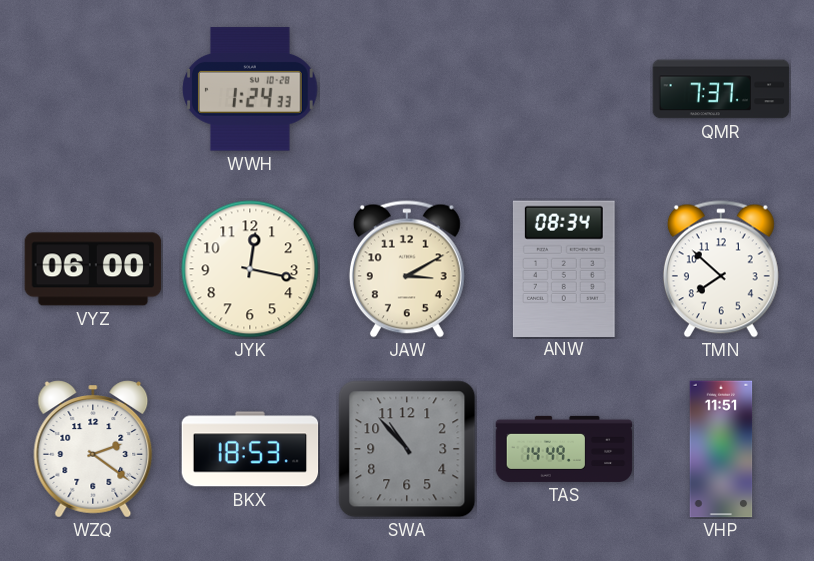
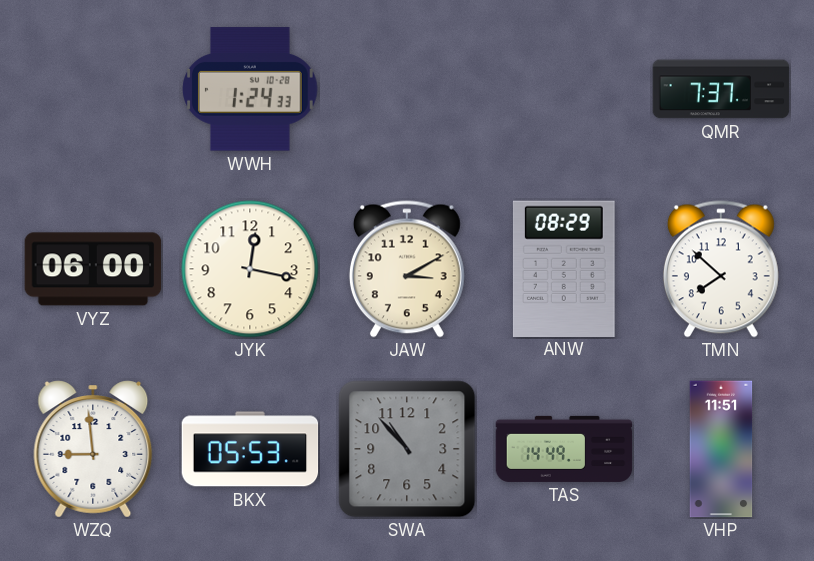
ANW: 08:34 -> 08:29 (564, 268)
WZQ: 2:21 -> 8:59 (93, 449)
BKX: 18:53 -> 05:53 (250, 449)
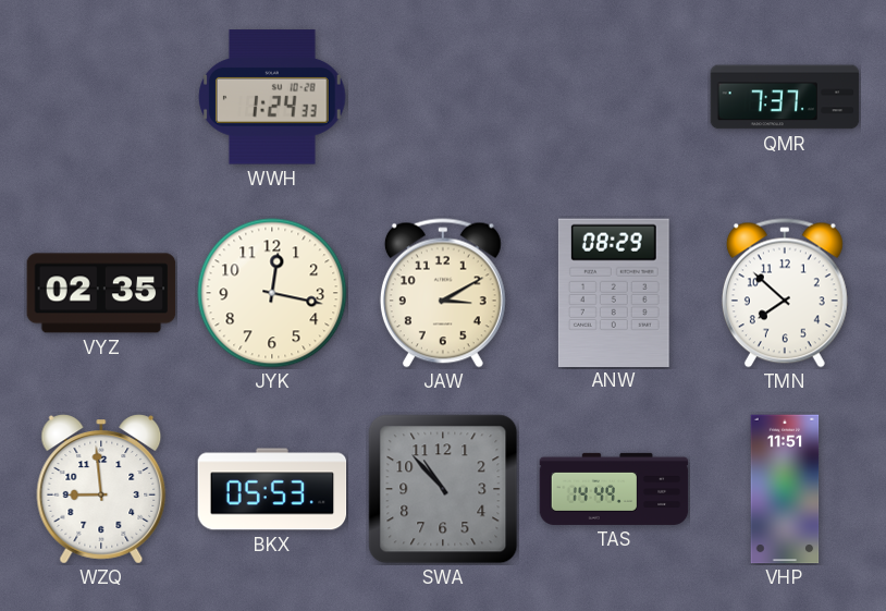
VYZ: 06:00 -> 02:35 (101, 293)
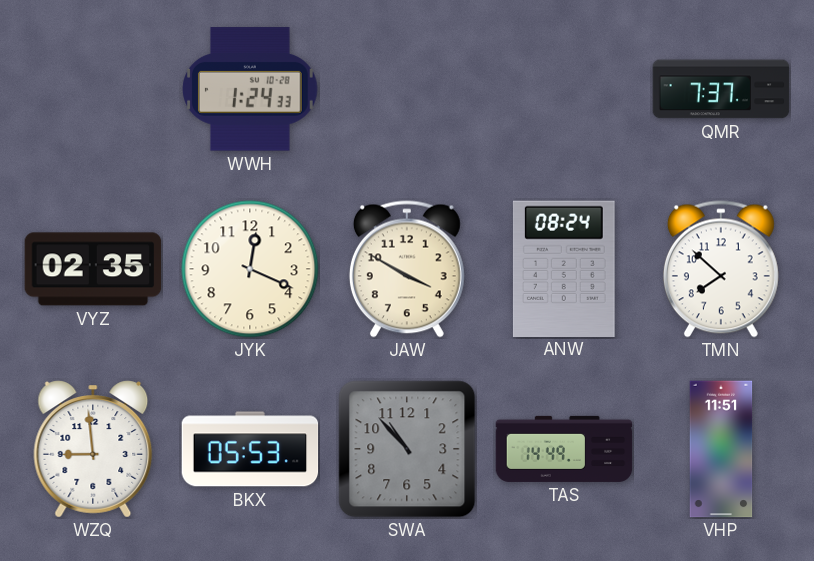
JYK: 12:17 -> 12:19 (250, 269)
JAW: 3:10 -> 3:50 (407, 269)
ANW: 08:29 -> 08:24 (564, 268)
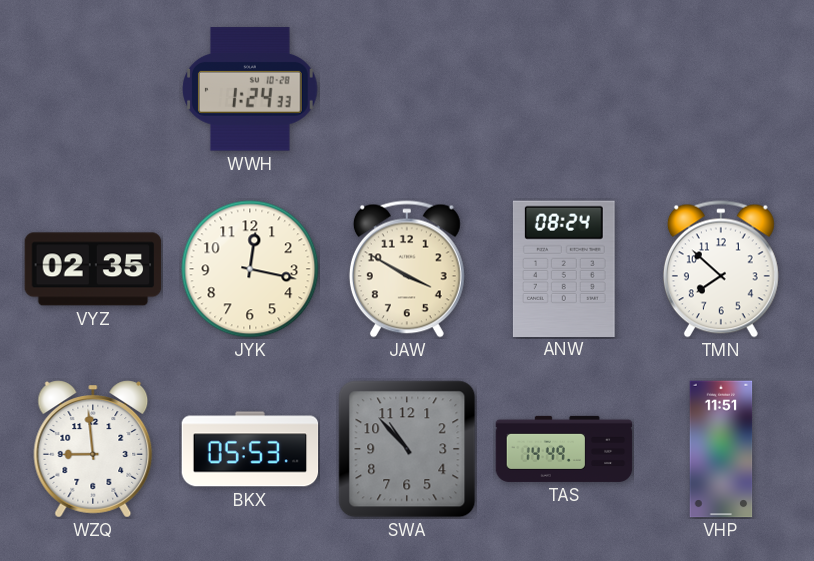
QMR: 7:37 -> none (721, 89)
JYK: 12:19 -> 12:17 (250, 269)
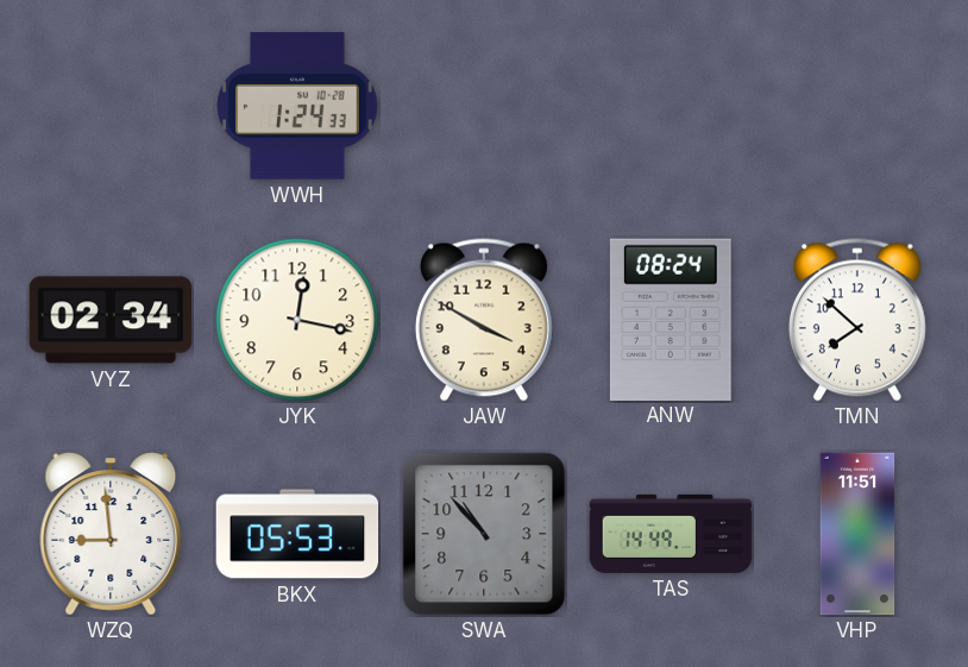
VYZ: 02:35 -> 02:34 (111, 320)
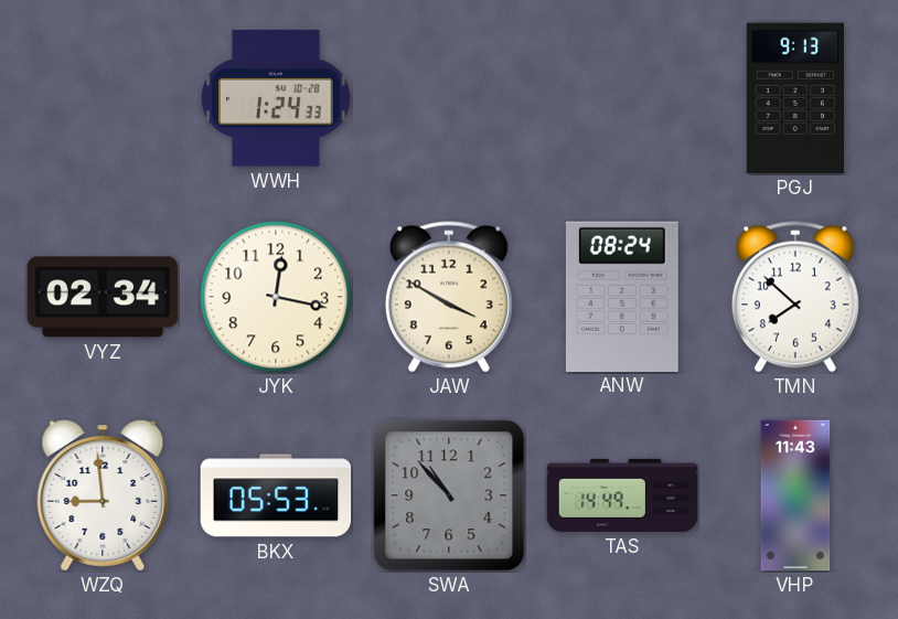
PGJ: none -> 9:13 (795, 98)
VHP: 11:51 -> 11:43 (795, 495)
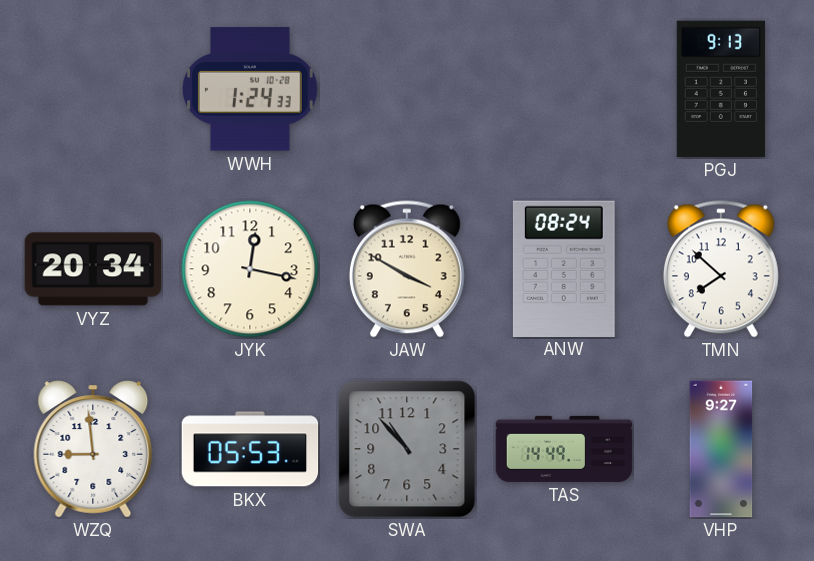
VYZ: 02:34 -> 20:34 (93, 269)
VHP: 11:43 -> 9:27 (721, 449)
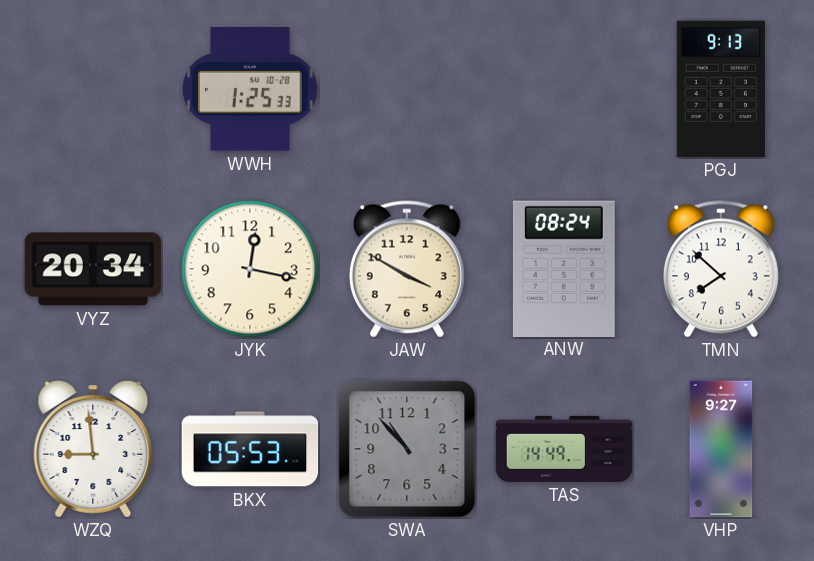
WWH: 1:24 -> 1:25 (251, 89)
